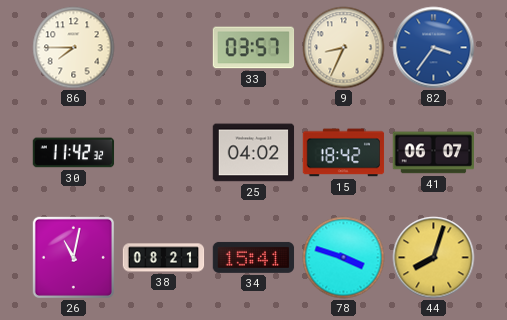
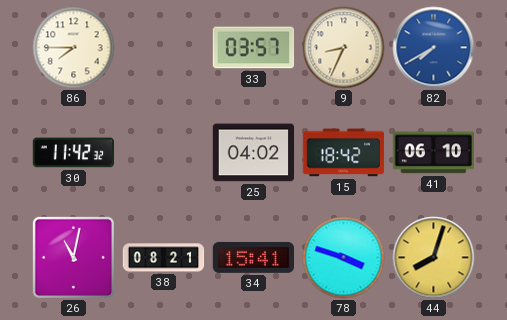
82: 3:36 -> 7:40 (434, 48)
41: 06:07 -> 06:10 (434, 153)
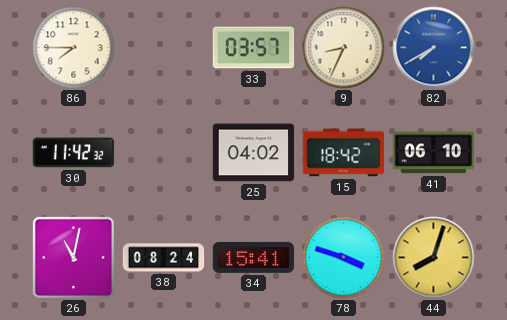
38: 08:21 -> 08:24 (164, 258)
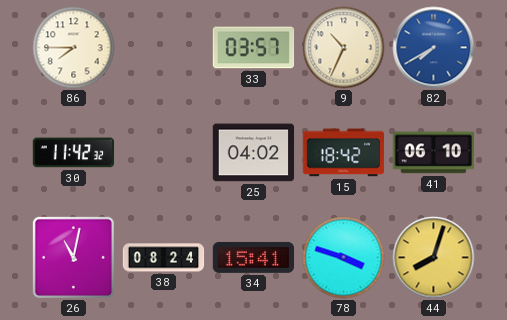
9: 8:34 -> 10:34 (344, 48)
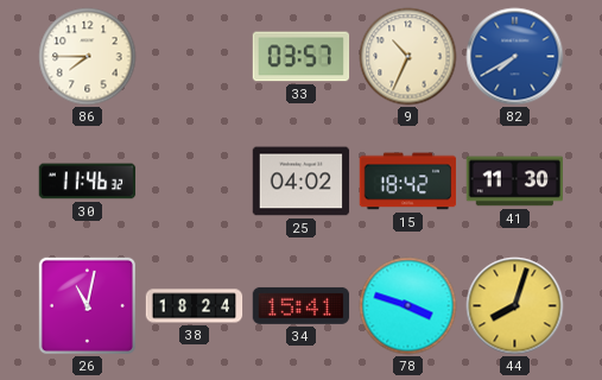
30: 11:42 -> 11:46 (88, 182)
41: 06:10 -> 11:30 (515, 182)
38: 08:24 -> 18:24 (195, 306)
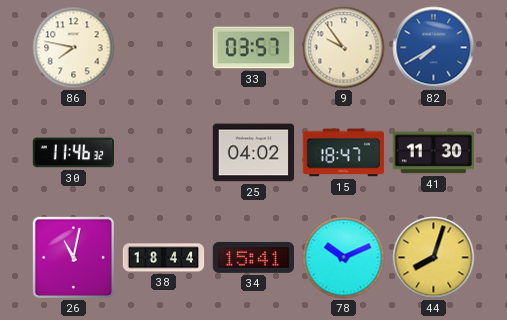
86: 7:45 -> 7:47 (74, 48)
9: 10:34 -> 9:54 (344, 48)
15: 18:42 -> 18:47 (344, 153)
38: 18:24 -> 18:44 (164, 258)
78: 3:48 -> 10:11 (344, 258)
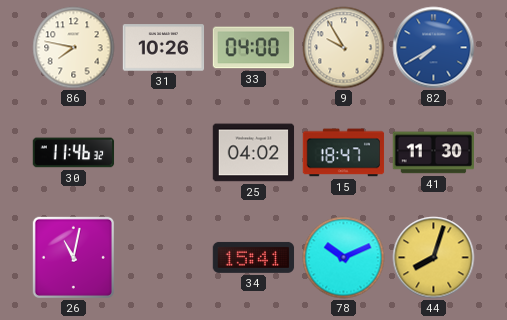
31: none -> 10:26 (164, 48)
33: 03:57 -> 04:00 (254, 48)
9: 9:54 -> 9:55 (344, 48)
38: 18:44 -> none (164, 258)
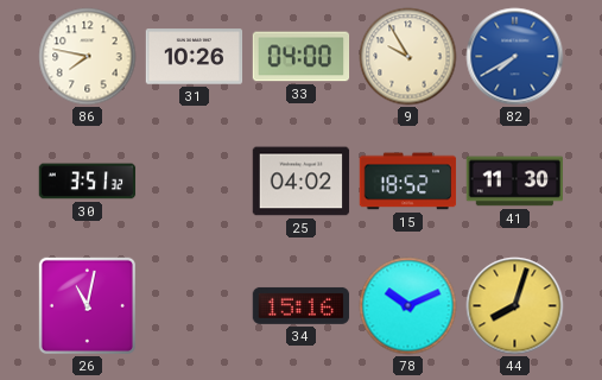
30: 11:46 -> 3:51 (88, 182)
15: 18:47 -> 18:52 (408, 182)
34: 15:41 -> 15:16 (302, 305)
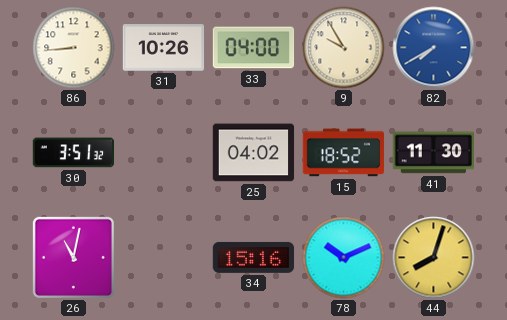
86: 7:47 -> 8:44 (74, 48)
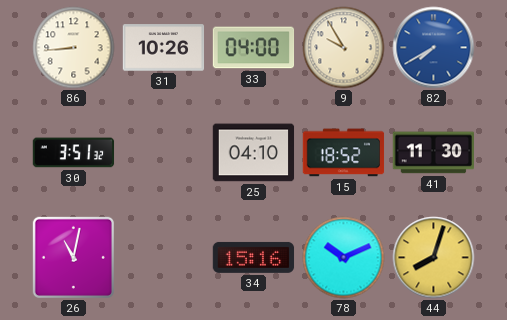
25: 04:02 -> 04:10 (254, 153)
